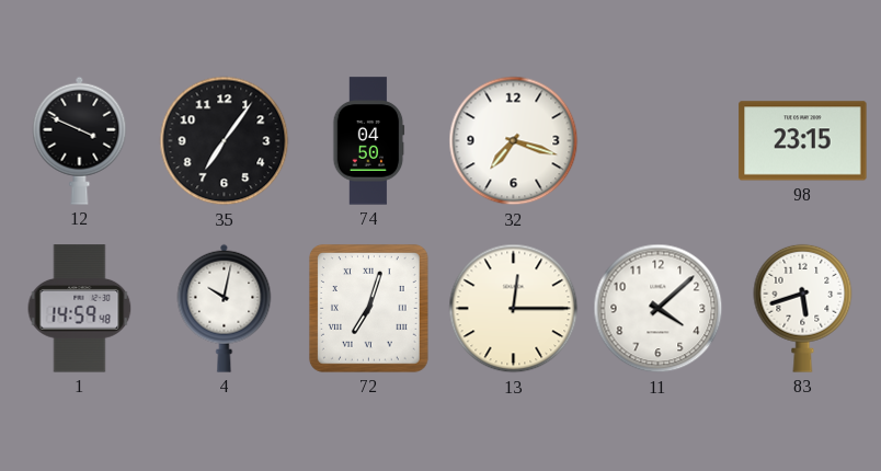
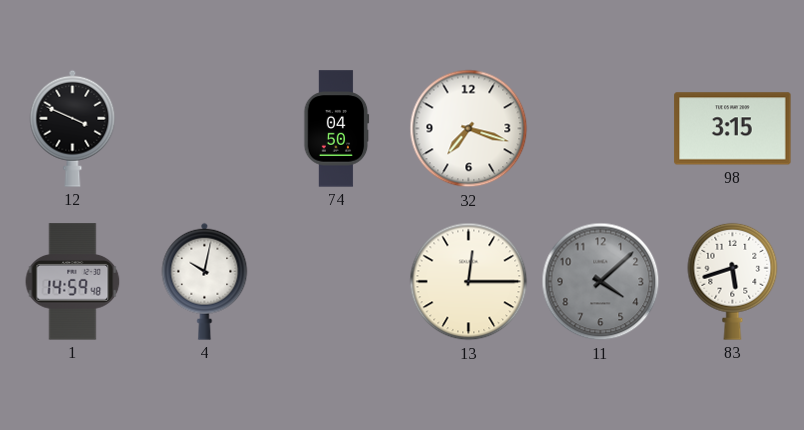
35: 7:06 -> none (225, 141)
98: 23:15 -> 3:15 (733, 129)
72: 7:03 -> none (368, 309)
11 dial: white -> grey (601, 282)
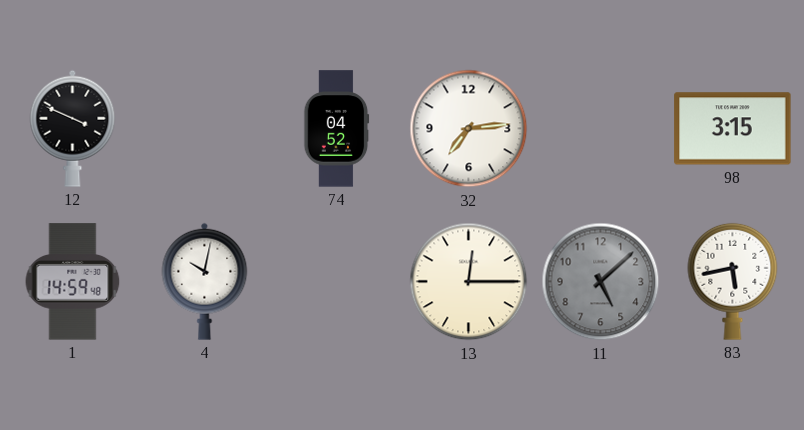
74: 04:50 -> 04:52 (337, 129)
32: 7:18 -> 7:14 (469, 129)
11: 4:08 -> 5:08 (601, 282)
83: 5:42 -> 5:43 (733, 281)
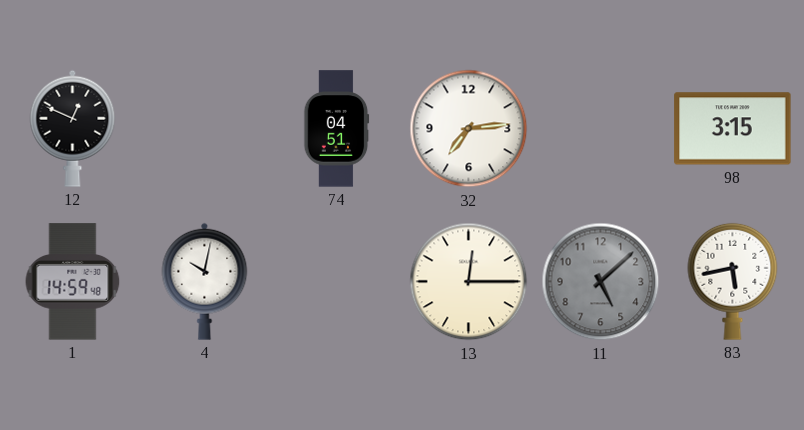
12: 3:49 -> 12:49 (73, 128)
74: 04:52 -> 04:51 (337, 129)
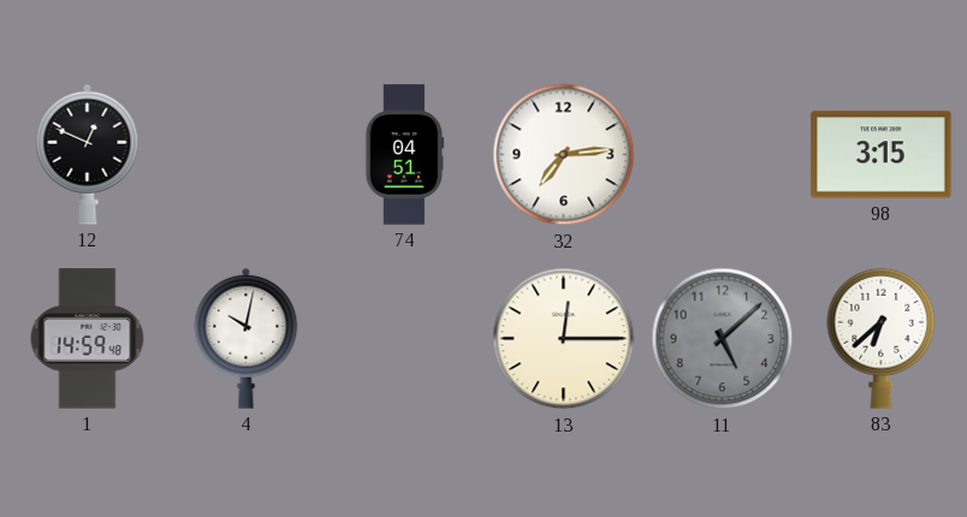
83: 5:43 -> 6:38 (882, 338)
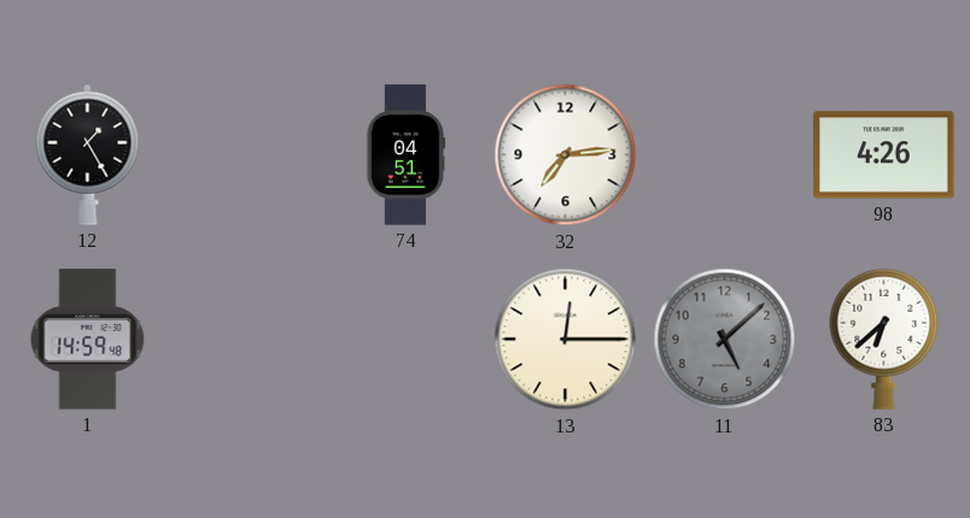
12: 12:49 -> 1:25 (88, 154)
98: 3:15 -> 4:26 (884, 155)
4: 10:02 -> none (247, 338)
